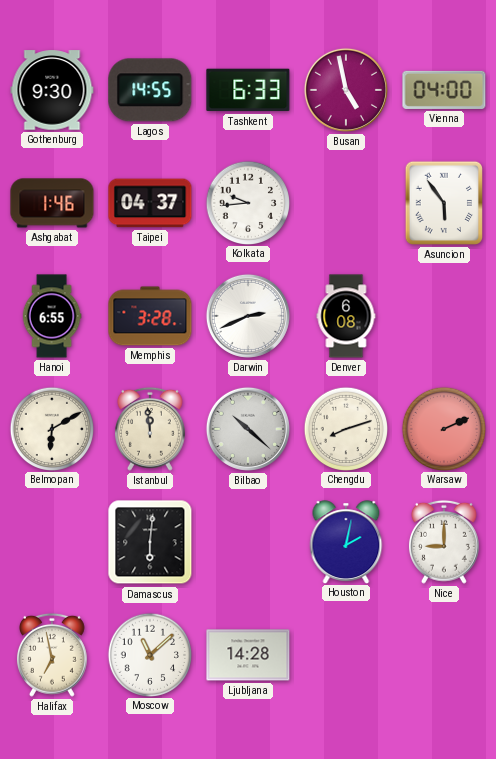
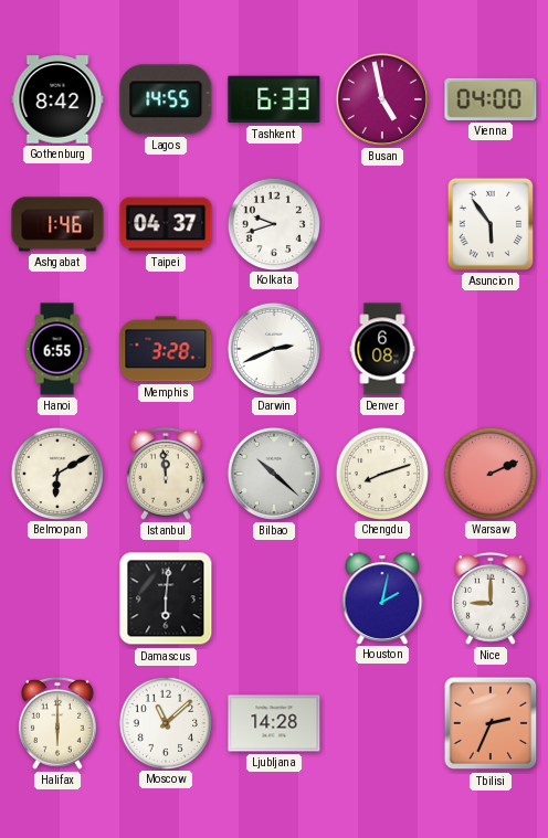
Gothenburg: 9:30 -> 8:42 (57, 99)
Kolkata: 9:44 -> 9:42 (273, 223)
Halifax: 6:58 -> 6:00 (57, 723)
Tbilisi: none -> 2:34 (491, 723)
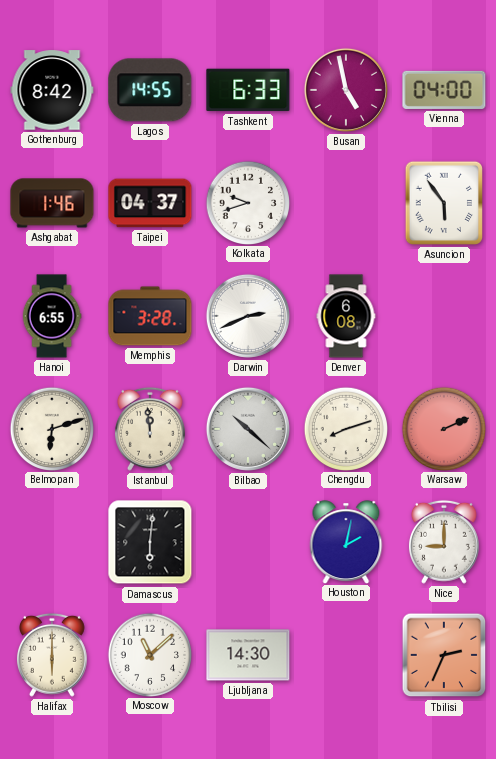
Belmopan: 6:10 -> 6:12 (51, 428)
Ljubljana: 14:28 -> 14:30 (248, 655)
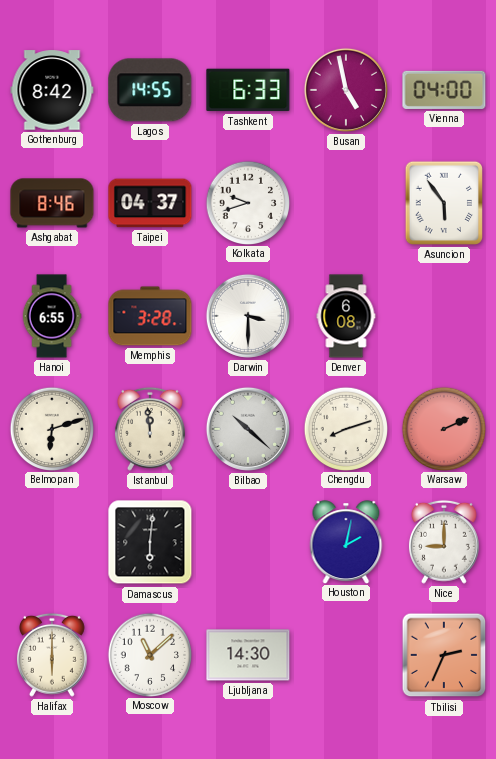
Ashgabat: 1:46 -> 8:46 (52, 203)
Darwin: 2:41 -> 3:30 (248, 316)
